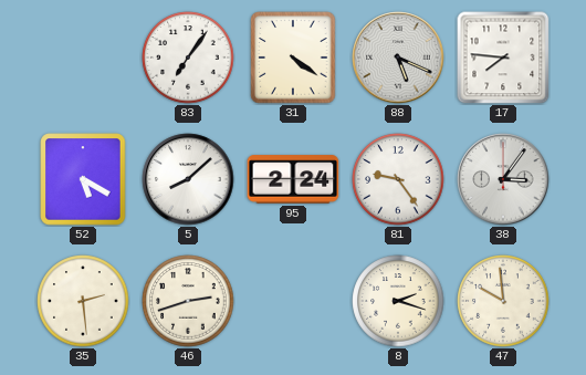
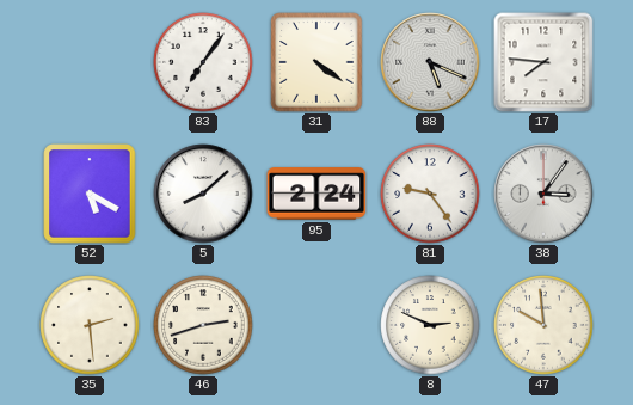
8: 2:18 -> 2:49 (430, 325)
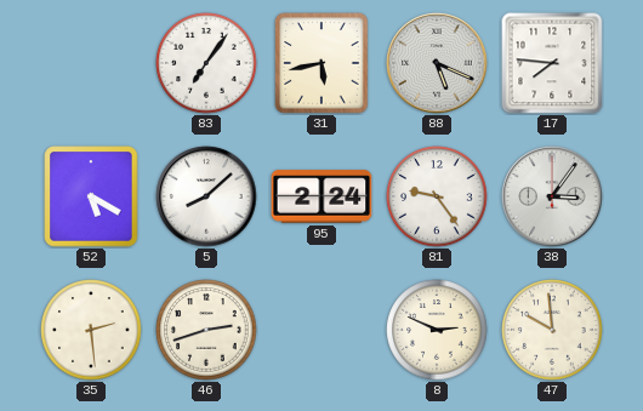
31: 4:21 -> 5:43 (321, 63)
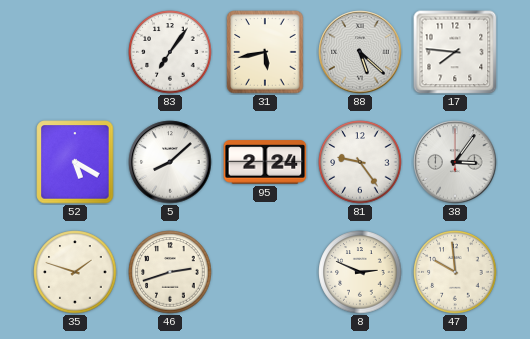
88: 5:19 -> 5:22 (360, 52)
35: 2:29 -> 1:48 (75, 272)
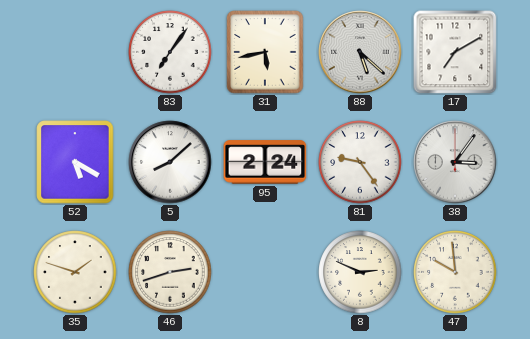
17: 7:46 -> 7:10 (455, 52)
